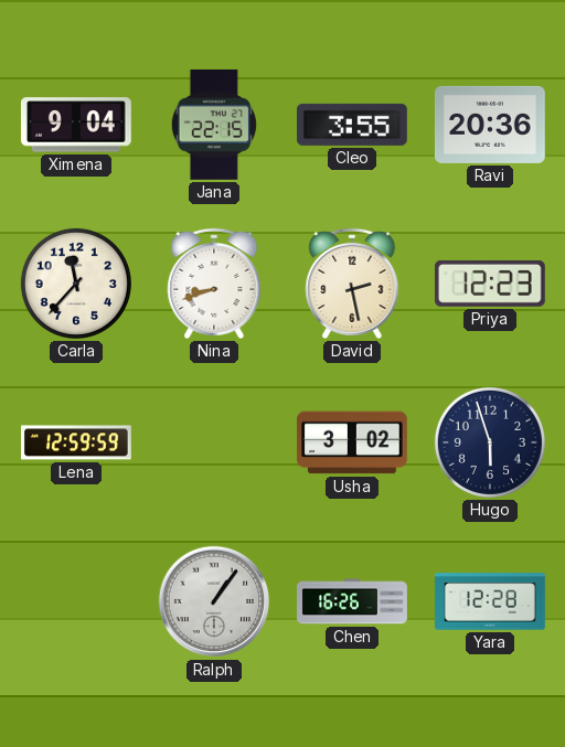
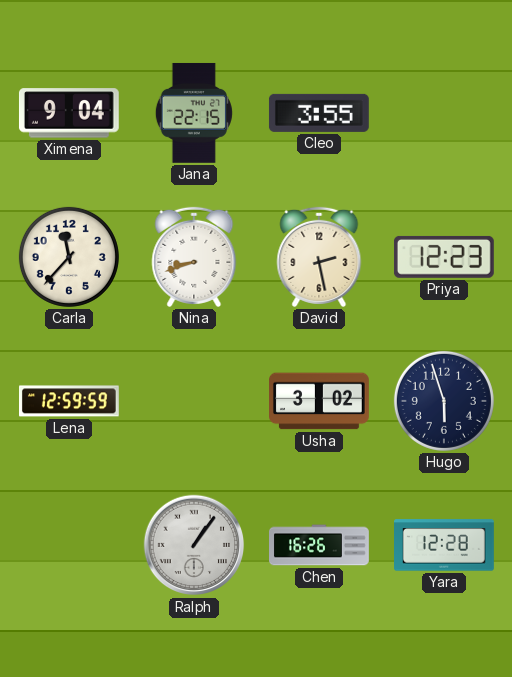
Ravi: 20:36 -> none (491, 125)
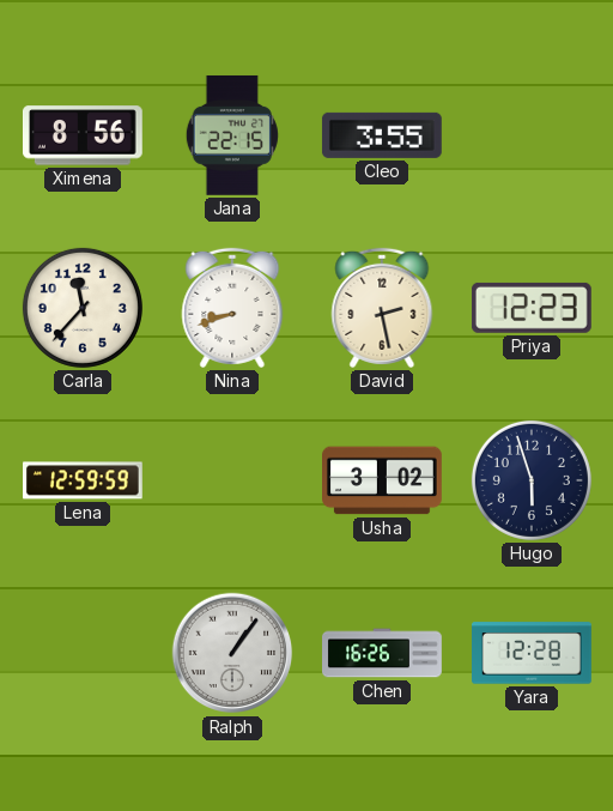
Ximena: 9:04 -> 8:56 (83, 135)
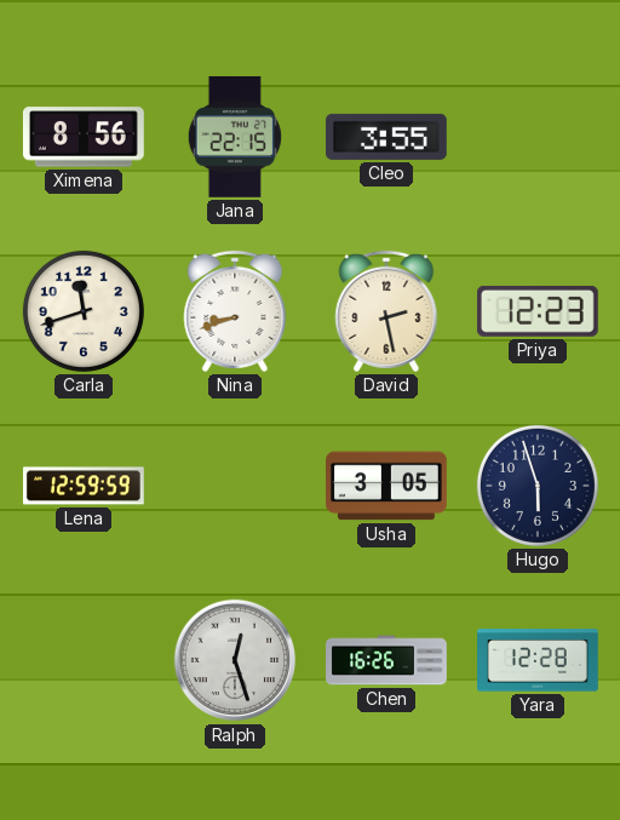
Carla: 11:37 -> 11:42 (84, 311)
Usha: 3:02 -> 3:05 (387, 486)
Ralph: 1:06 -> 12:27 (235, 660)
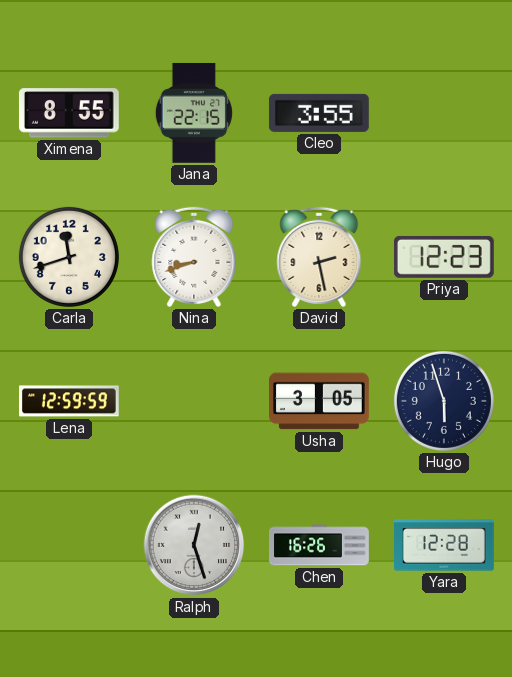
Ximena: 8:56 -> 8:55 (69, 113)
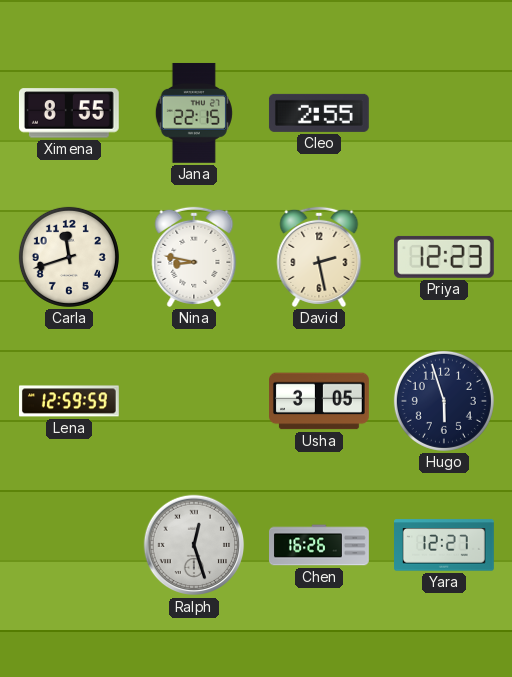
Cleo: 3:55 -> 2:55 (319, 113)
Nina: 8:42 -> 8:47 (194, 257)
Yara: 12:28 -> 12:27 (445, 545)
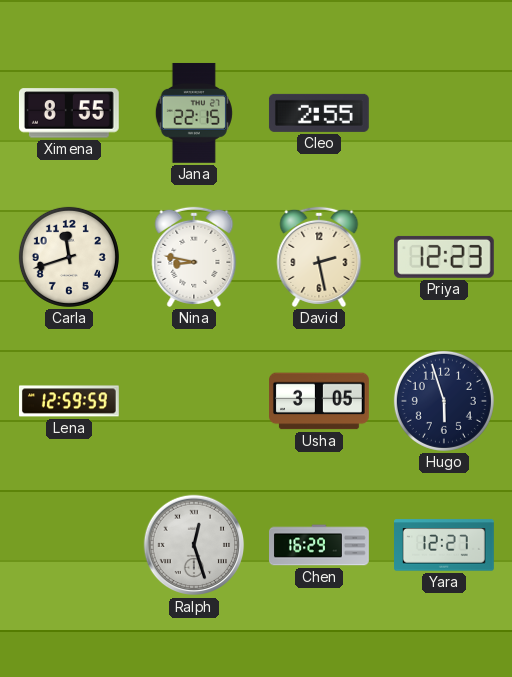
Chen: 16:26 -> 16:29 (319, 545)
